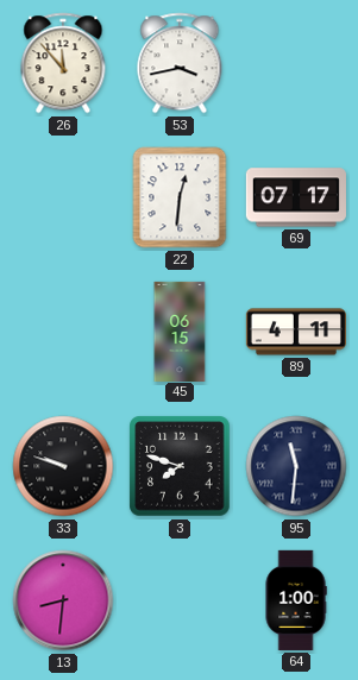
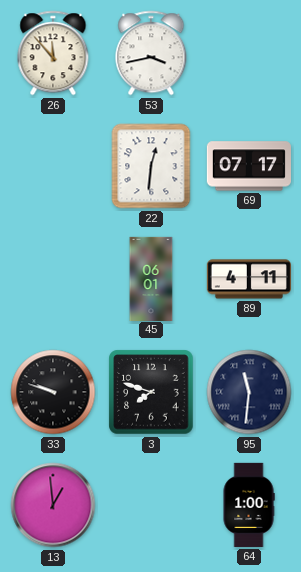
45: 06:15 -> 06:01 (151, 278)
13: 8:31 -> 12:59 (53, 505)
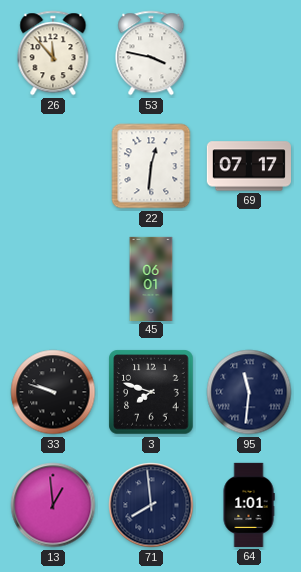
53: 3:43 -> 3:47 (151, 53)
89: 4:11 -> none (249, 279)
71: none -> 7:59 (151, 505)
64: 1:00 -> 1:01 (249, 505)
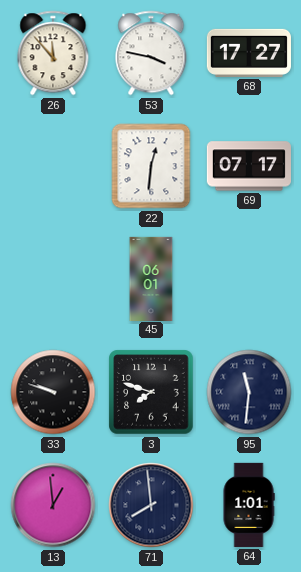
68: none -> 17:27 (249, 53)
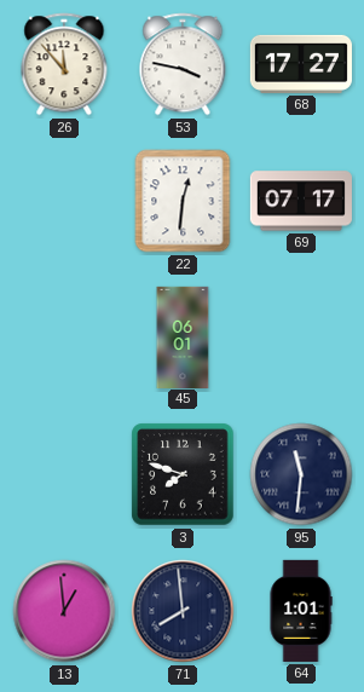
33: 9:48 -> none (53, 392)
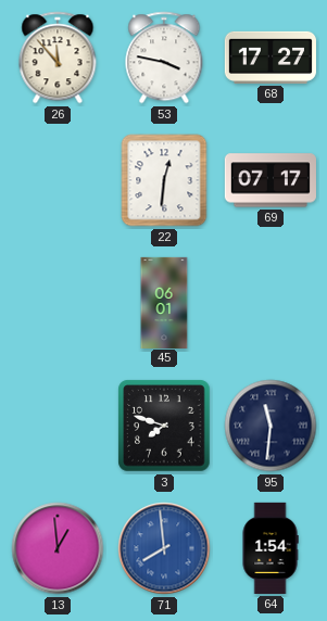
71 dial: navy -> blue (164, 548)
64: 1:01 -> 1:54 (271, 548)
